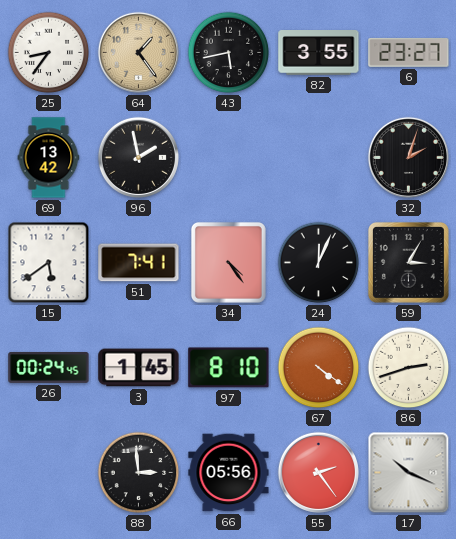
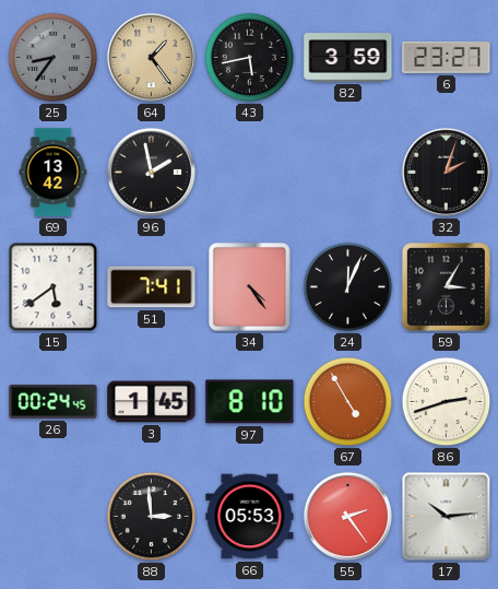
25 dial: white -> grey (54, 58)
82: 3:55 -> 3:59 (348, 58)
67: 4:21 -> 4:55 (348, 402)
66: 05:56 -> 05:53 (250, 517)
17: 10:19 -> 10:14 (447, 517)
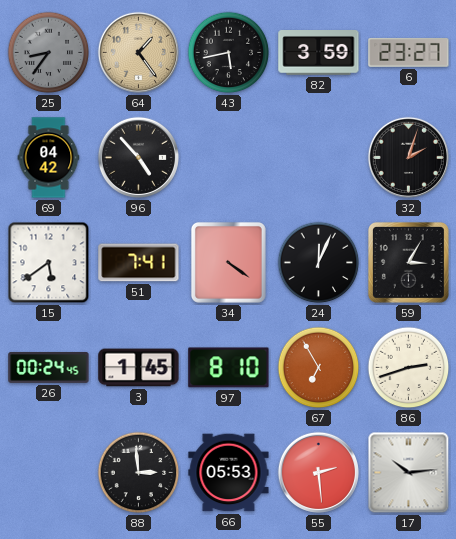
69: 13:42 -> 04:42 (49, 158)
96: 1:58 -> 4:53 (138, 157)
34: 4:24 -> 4:21 (228, 262)
67: 4:55 -> 6:55 (319, 368)
55: 2:24 -> 2:29 (318, 472)
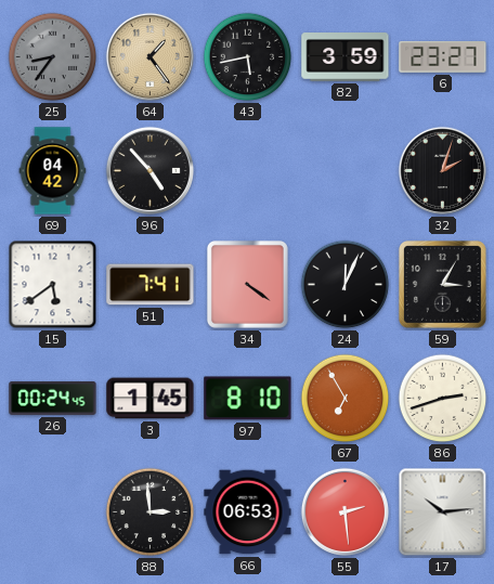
66: 05:53 -> 06:53 (248, 512)
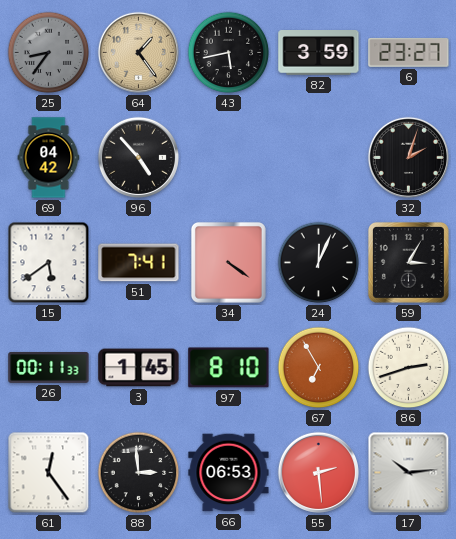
26: 00:24 -> 00:11 (49, 367)
61: none -> 12:24 (49, 473)
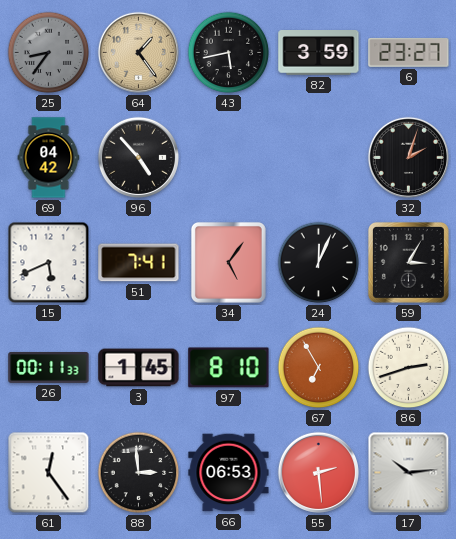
15: 5:39 -> 5:41 (49, 263)
34: 4:21 -> 5:06 (228, 262)
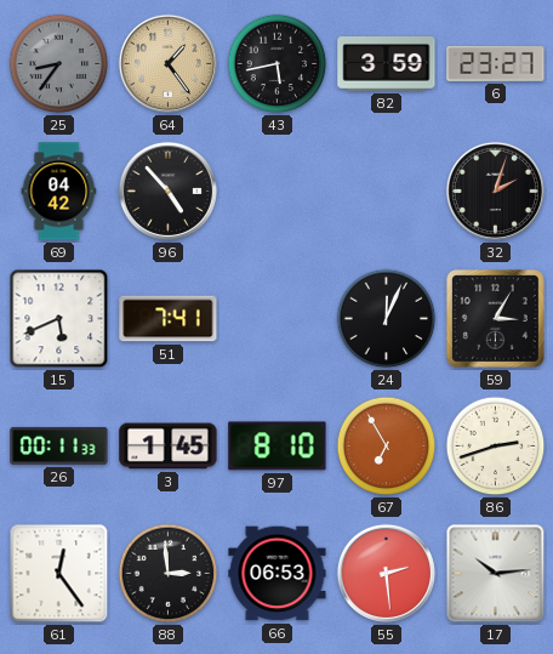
34: 5:06 -> none (228, 262)
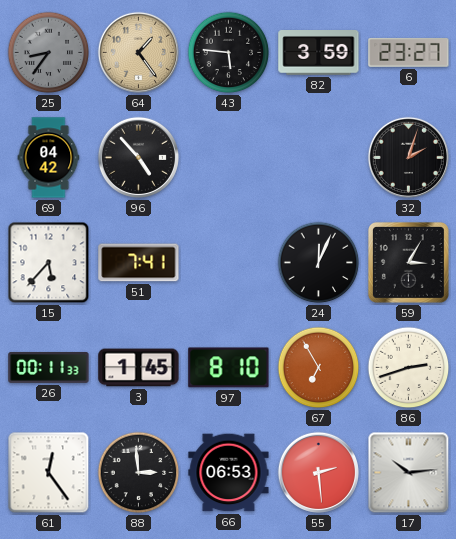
43: 5:43 -> 5:46 (229, 53)
15: 5:41 -> 5:37 (49, 263)
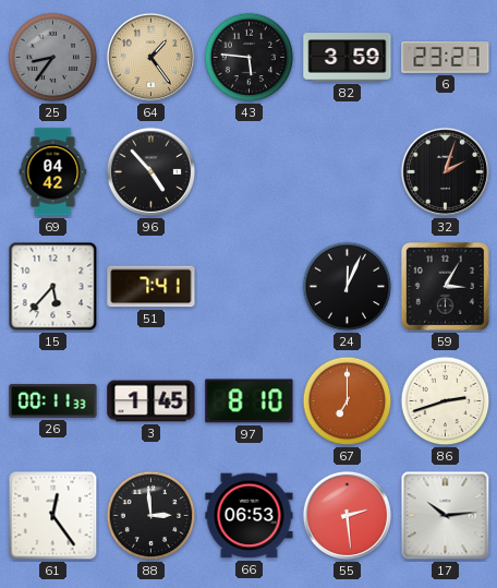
67: 6:55 -> 7:00 (348, 401)
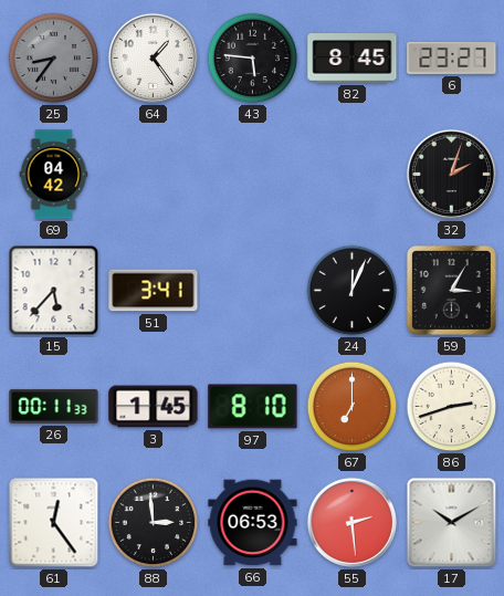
64 dial: champagne -> white (153, 57)
82: 3:59 -> 8:45 (353, 59)
96: 4:53 -> none (150, 171)
51: 7:41 -> 3:41 (154, 291)
17: 10:14 -> 10:10 (452, 523)
